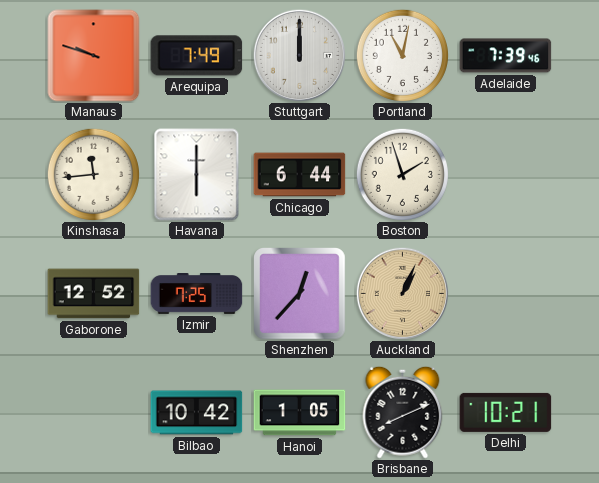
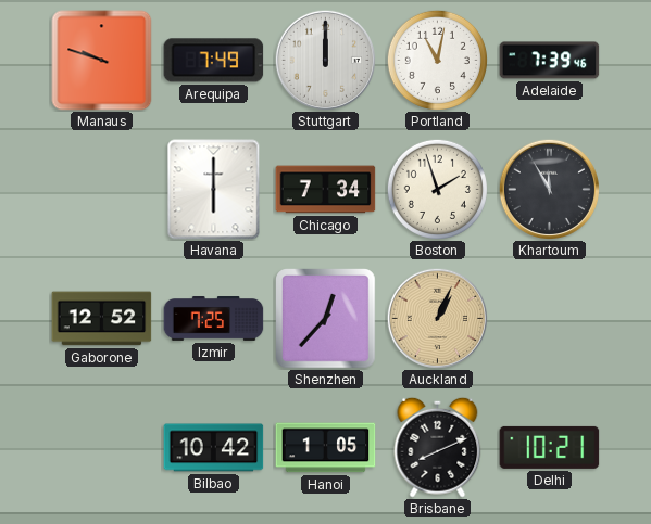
Kinshasa: 11:44 -> none (93, 174)
Chicago: 6:44 -> 7:34 (326, 190)
Khartoum: none -> 11:55 (549, 189)
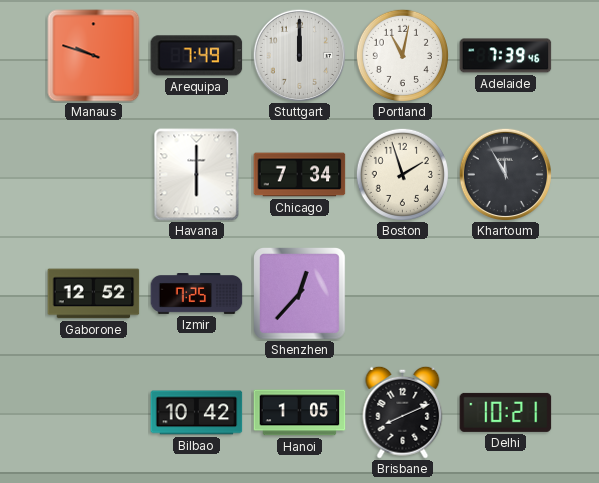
Auckland: 1:04 -> none (437, 318)
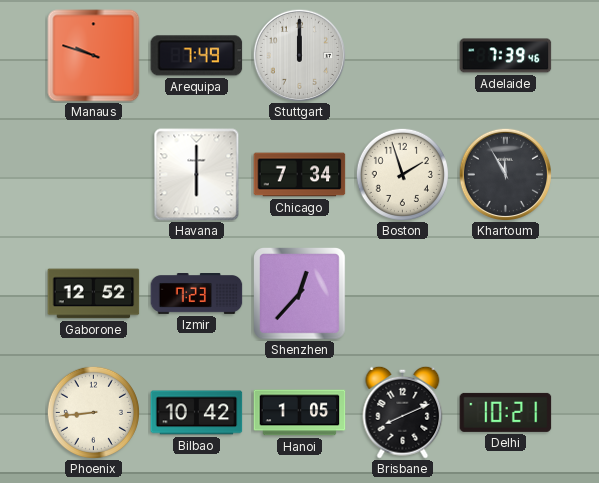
Portland: 11:02 -> none (402, 55)
Izmir: 7:25 -> 7:23 (197, 294)
Phoenix: none -> 8:44 (93, 412)
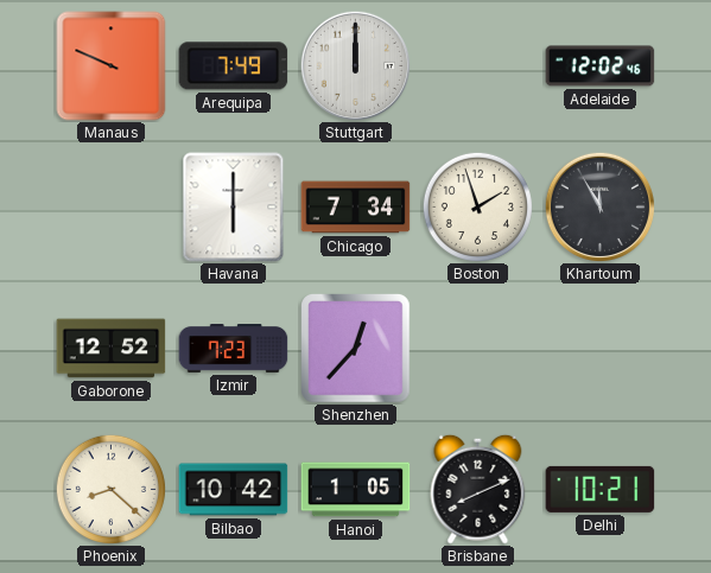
Manaus: 9:48 -> 9:49 (112, 66)
Adelaide: 7:39 -> 12:02 (601, 66)
Phoenix: 8:44 -> 8:22 (110, 489)
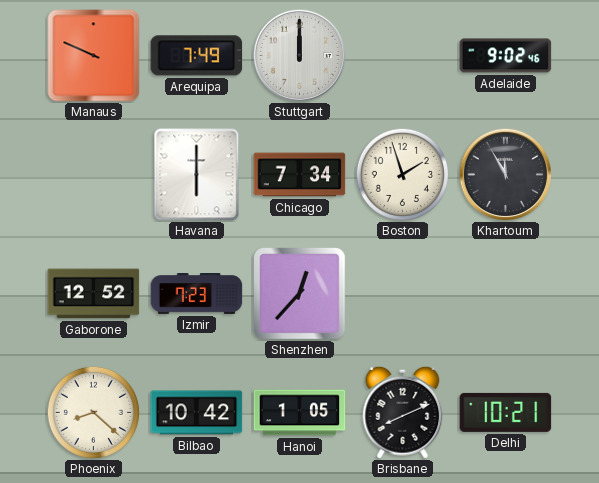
Adelaide: 12:02 -> 9:02 (506, 56)
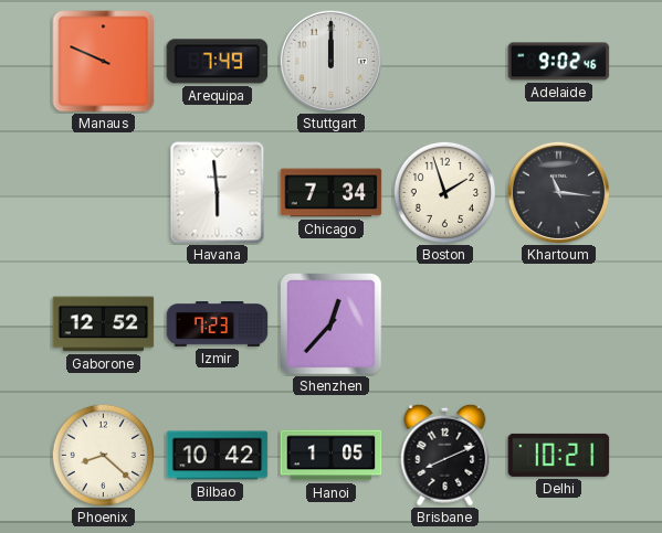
Havana: 6:00 -> 5:59 (218, 193)
Khartoum: 11:55 -> 11:16 (558, 192)
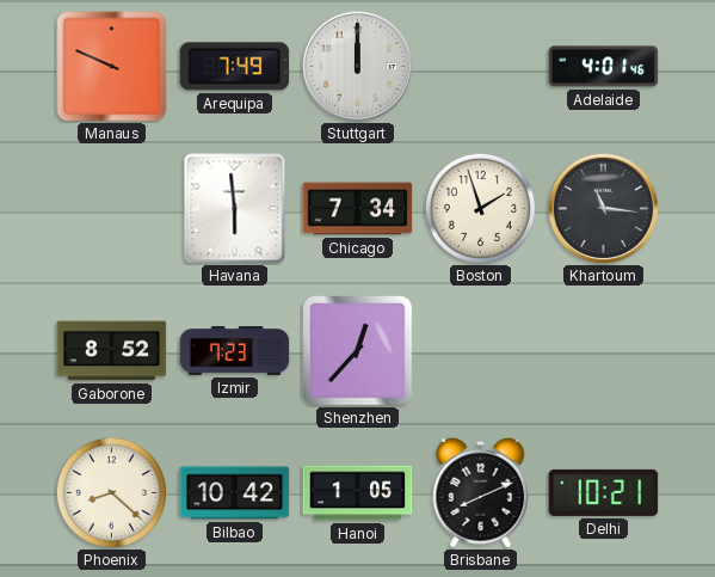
Adelaide: 9:02 -> 4:01 (604, 67)
Gaborone: 12:52 -> 8:52 (112, 351)
